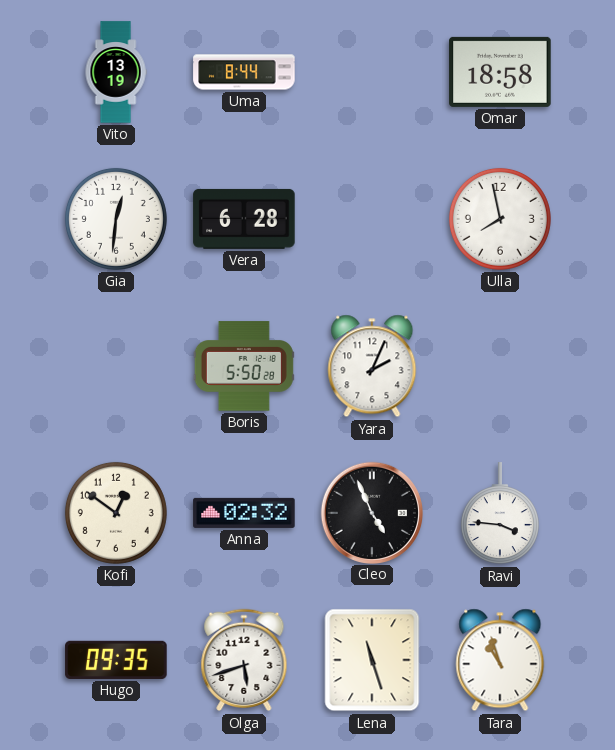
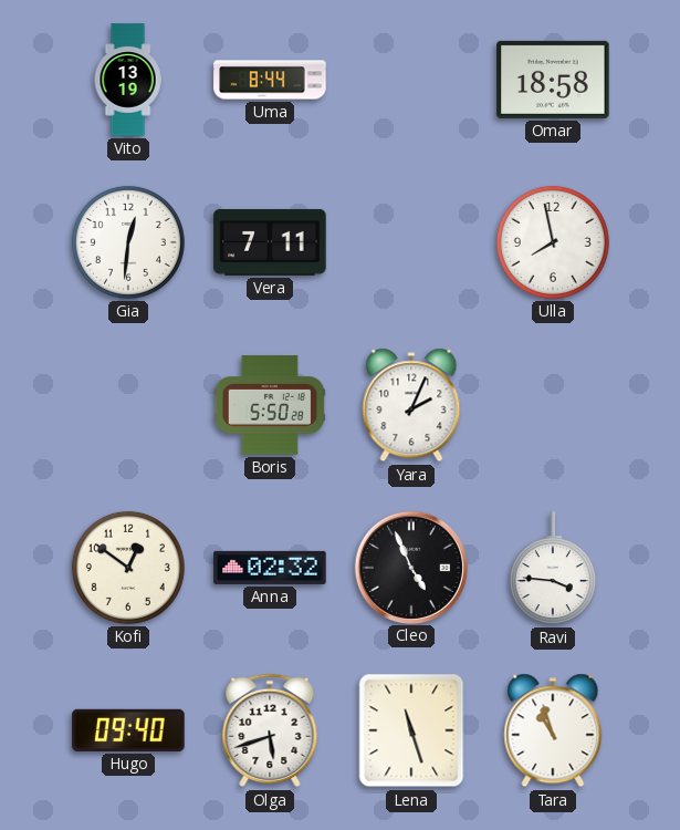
Vera: 6:28 -> 7:11 (270, 242)
Hugo: 09:35 -> 09:40 (128, 730)
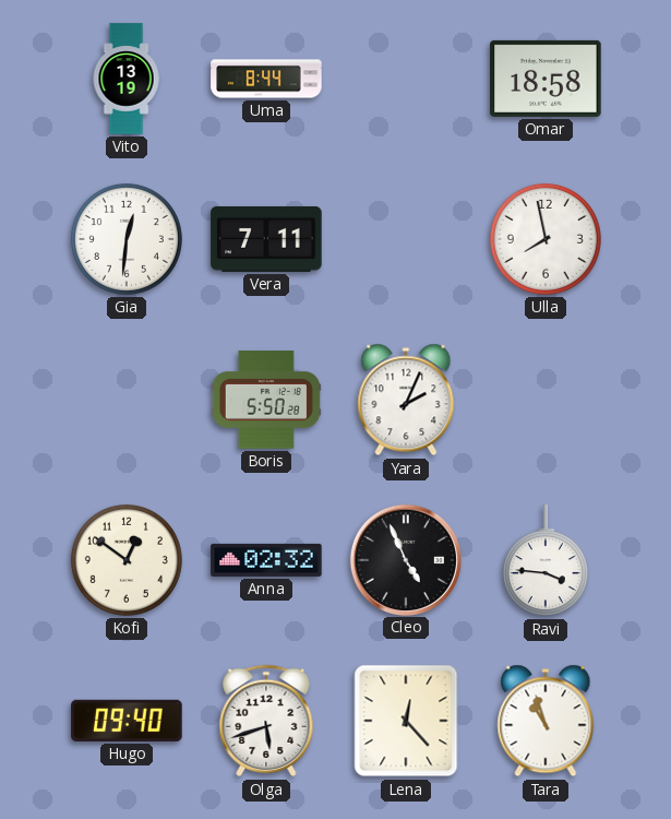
Lena: 11:27 -> 12:23 (406, 721)
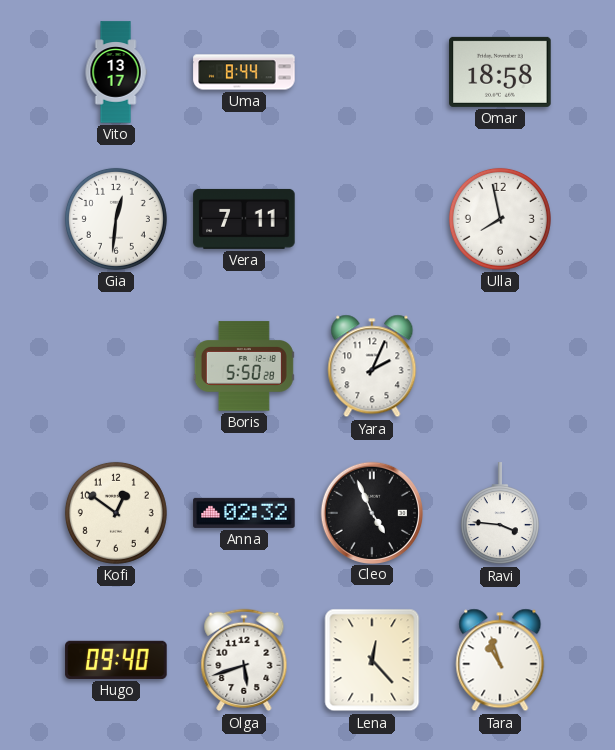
Vito: 13:19 -> 13:17 (116, 72)
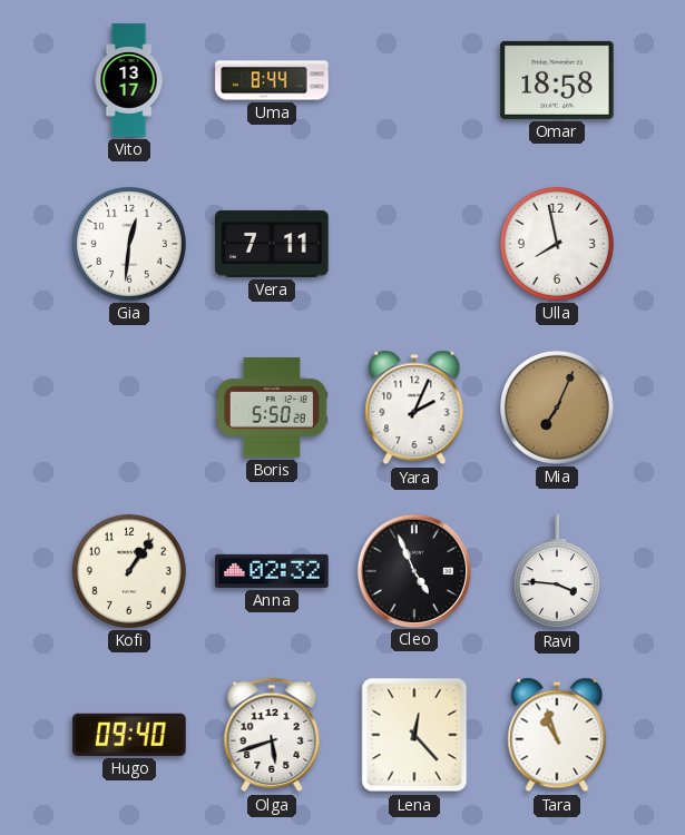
Mia: none -> 7:04 (557, 407)
Kofi: 12:51 -> 1:06 (129, 571)
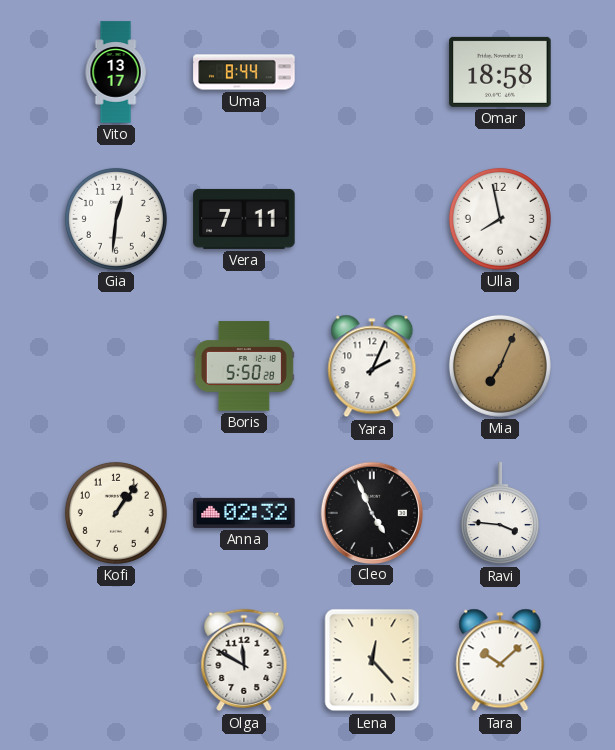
Hugo: 09:40 -> none (129, 735)
Olga: 5:42 -> 11:50 (244, 660)
Tara: 10:57 -> 10:08 (500, 660)
